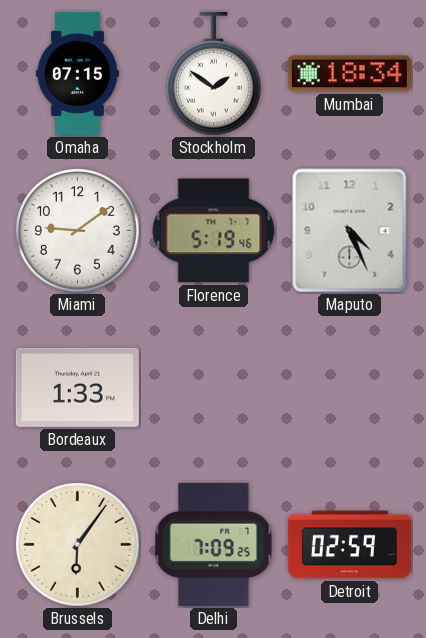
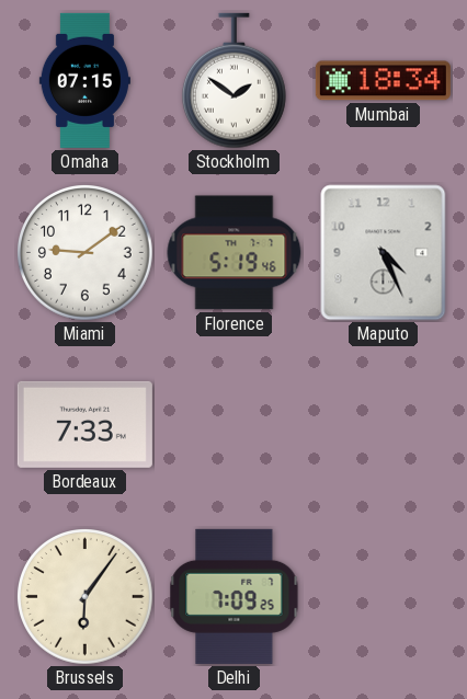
Bordeaux: 1:33 -> 7:33 (84, 424)
Detroit: 02:59 -> none (349, 545)
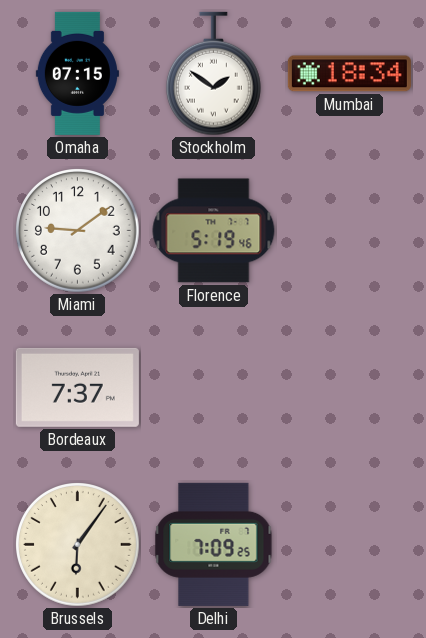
Maputo: 4:26 -> none (384, 253)
Bordeaux: 7:33 -> 7:37 (77, 387)
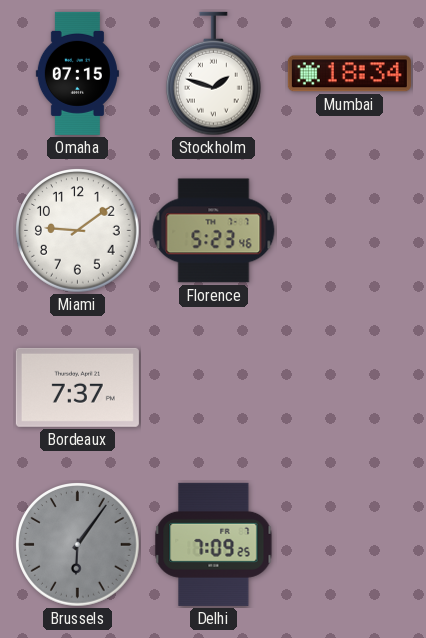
Stockholm: 1:51 -> 1:48 (213, 74)
Florence: 5:19 -> 5:23 (214, 231)
Brussels dial: cream -> grey (78, 545)
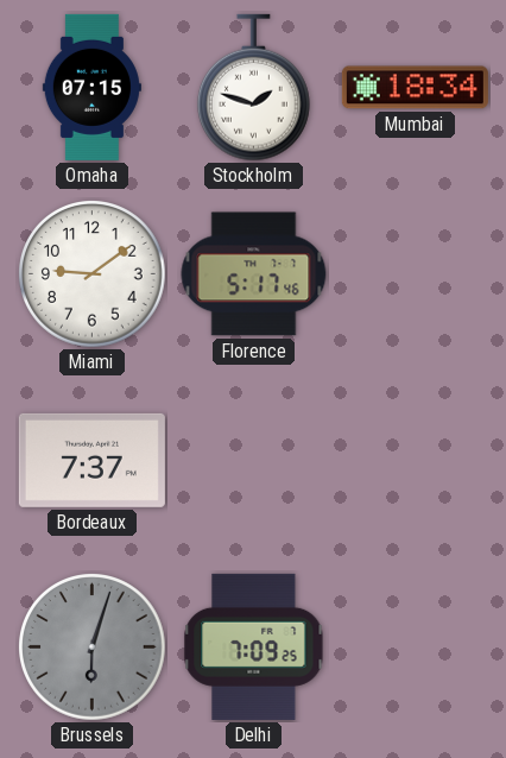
Florence: 5:23 -> 5:17 (254, 274)
Brussels: 6:06 -> 6:03 (93, 648)
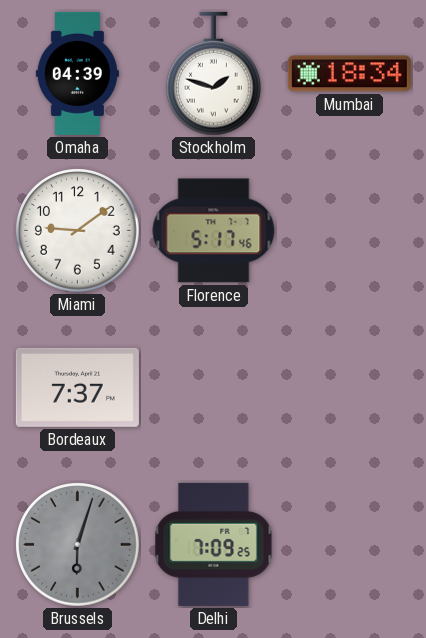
Omaha: 07:15 -> 04:39 (77, 73)
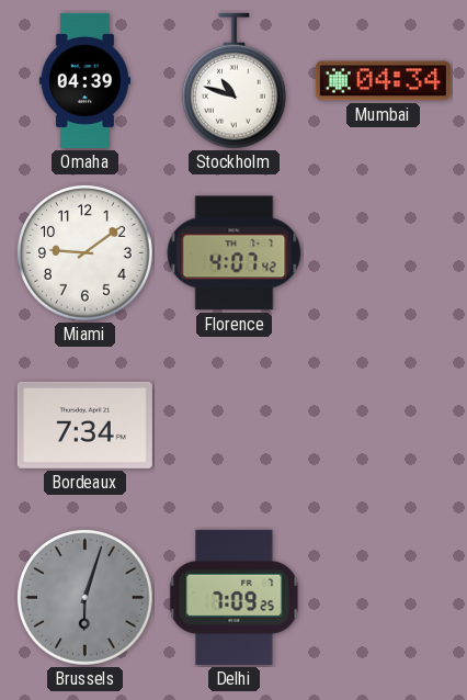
Stockholm: 1:48 -> 10:48 (233, 81)
Mumbai: 18:34 -> 04:34 (383, 81)
Florence: 5:17 -> 4:07 (235, 253)
Bordeaux: 7:37 -> 7:34 (84, 425)
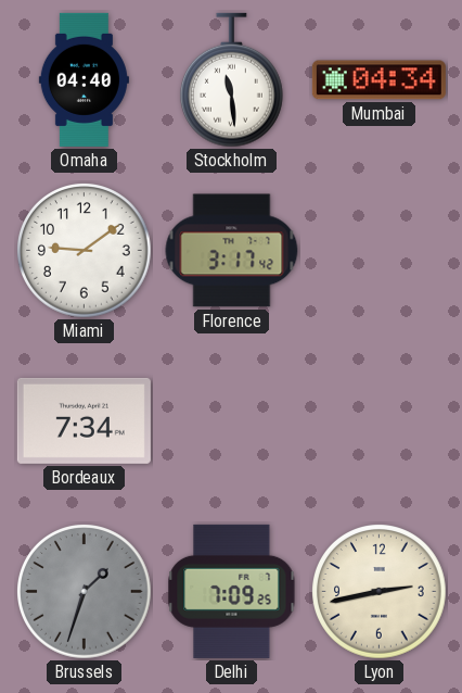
Omaha: 04:39 -> 04:40 (84, 79)
Stockholm: 10:48 -> 11:29 (231, 80)
Florence: 4:07 -> 3:17 (232, 251)
Brussels: 6:03 -> 1:33 (85, 592)
Lyon: none -> 2:43 (380, 592)
